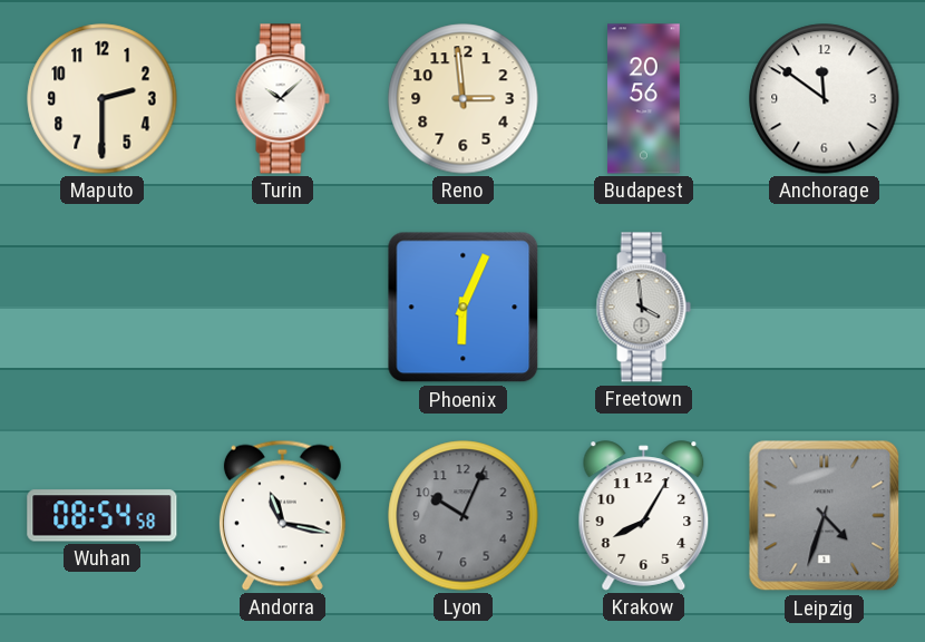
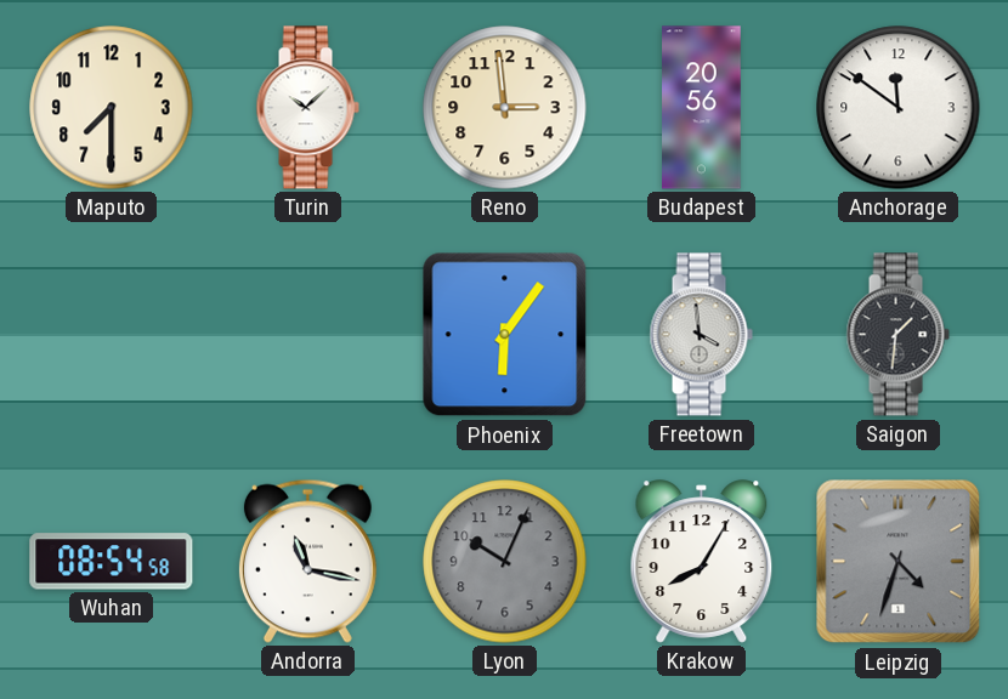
Maputo: 2:30 -> 7:30 (112, 108)
Phoenix: 6:04 -> 6:06 (505, 335)
Saigon: none -> 1:31 (897, 335)
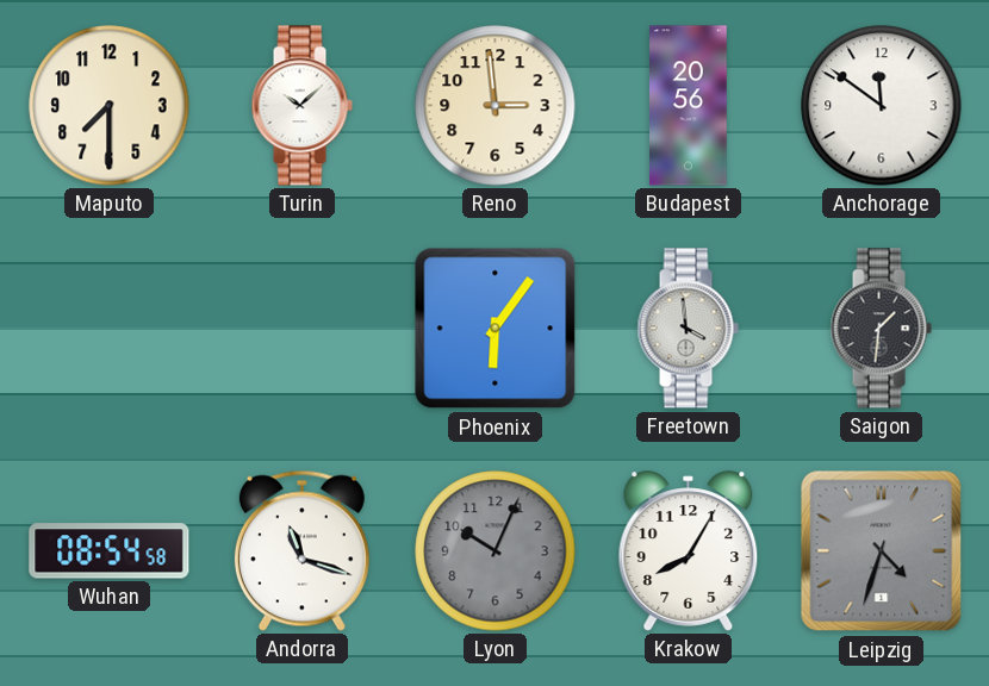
Andorra: 11:17 -> 11:18 (301, 550)
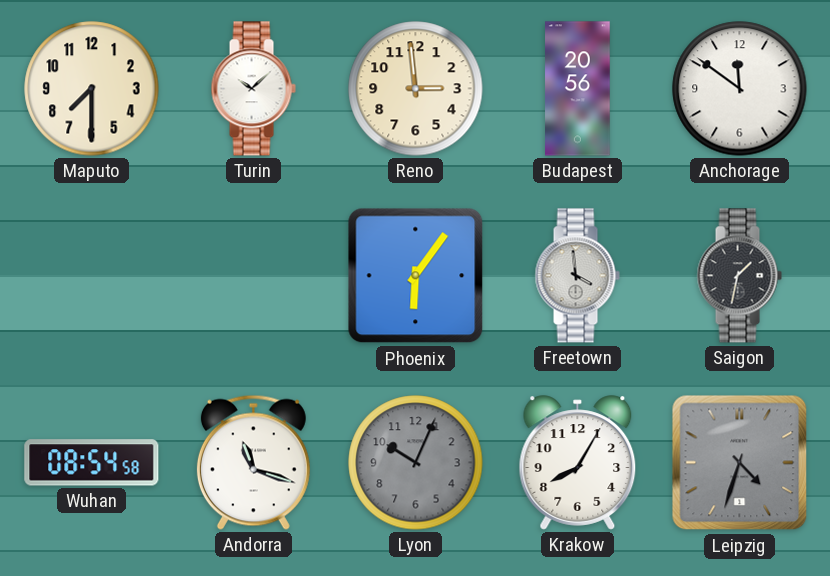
Saigon: 1:31 -> 1:32 (739, 276)
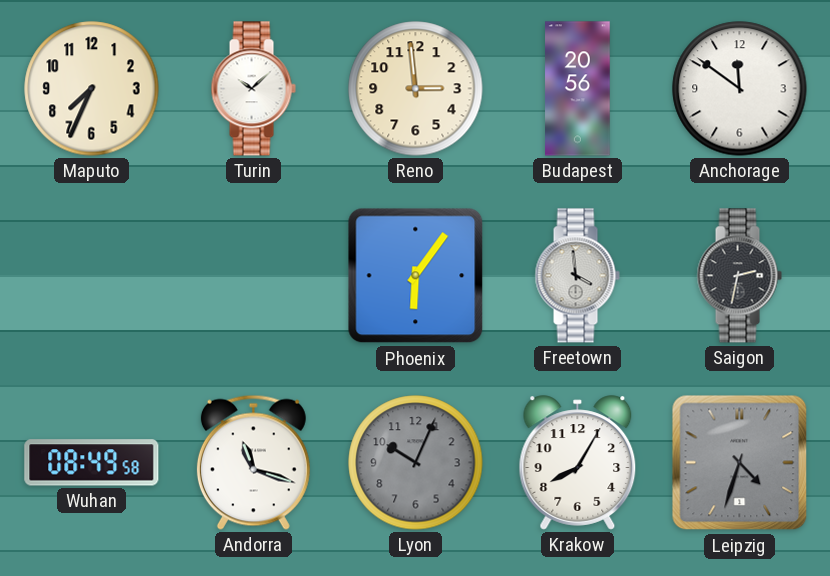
Maputo: 7:30 -> 7:34 (92, 89)
Saigon: 1:32 -> 2:32 (739, 276)
Wuhan: 08:54 -> 08:49 (92, 463)
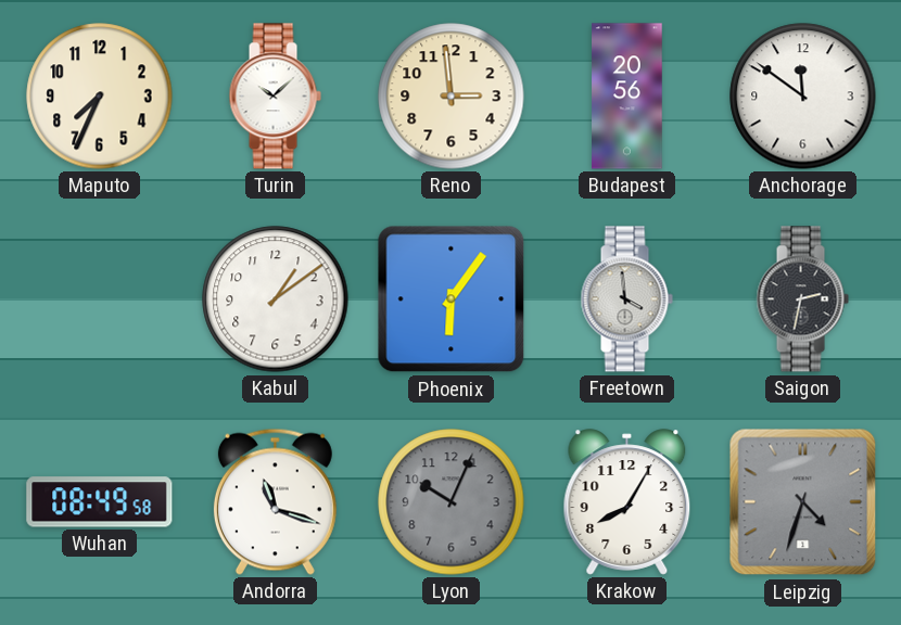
Kabul: none -> 1:09 (276, 299)
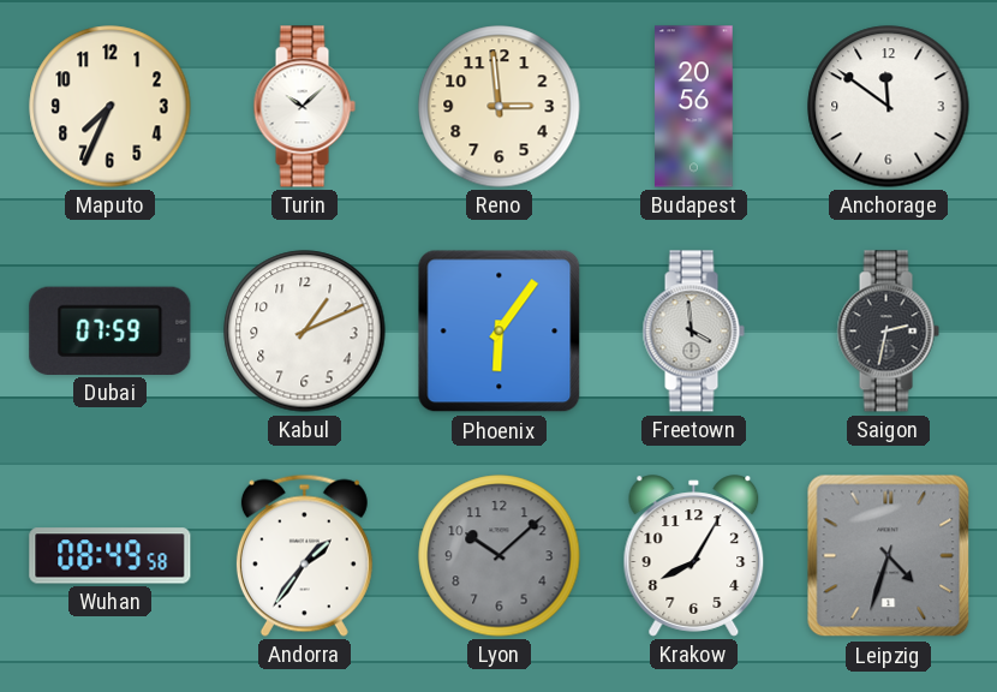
Dubai: none -> 07:59 (111, 330)
Kabul: 1:09 -> 1:11 (305, 332)
Andorra: 11:18 -> 1:36 (304, 555)
Lyon: 10:04 -> 10:08 (500, 556)
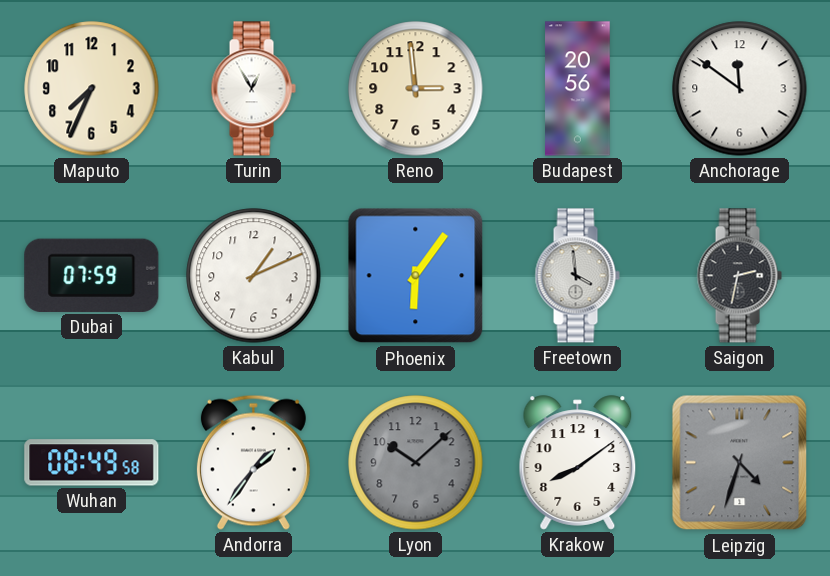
Turin: 10:08 -> 12:55 (253, 89)
Krakow: 8:05 -> 8:09 (578, 463)
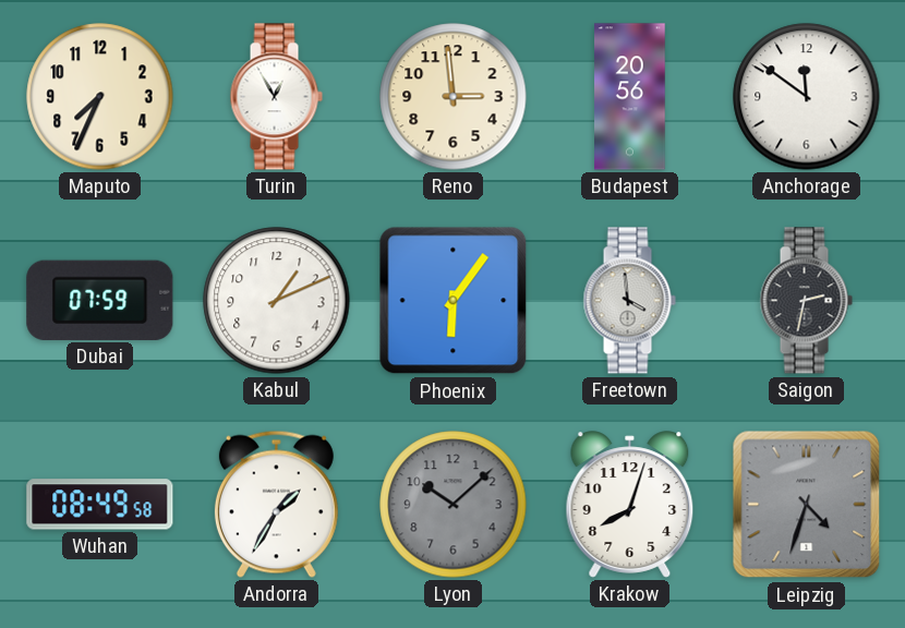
Andorra: 1:36 -> 1:35 (276, 504)
Krakow: 8:09 -> 8:03 (630, 505)
